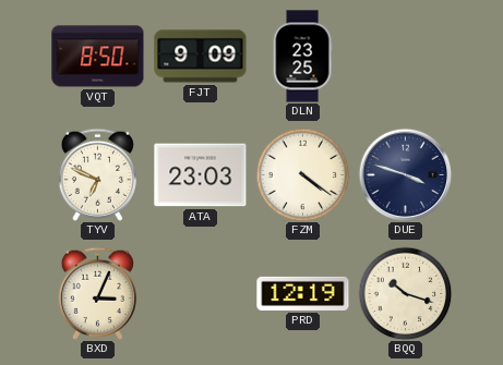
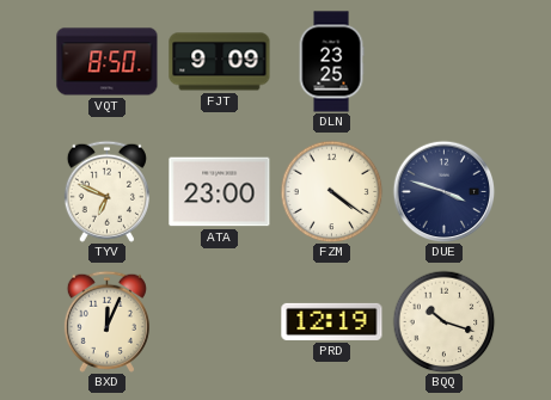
ATA: 23:03 -> 23:00 (220, 192)
BXD: 3:04 -> 12:04 (106, 321)
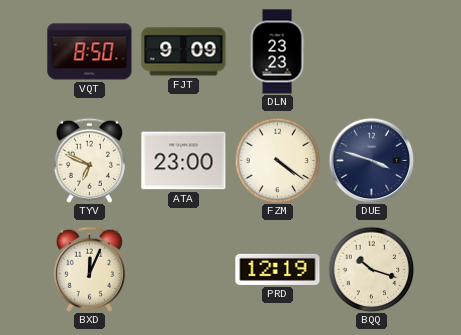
DLN: 23:25 -> 23:23 (277, 52)
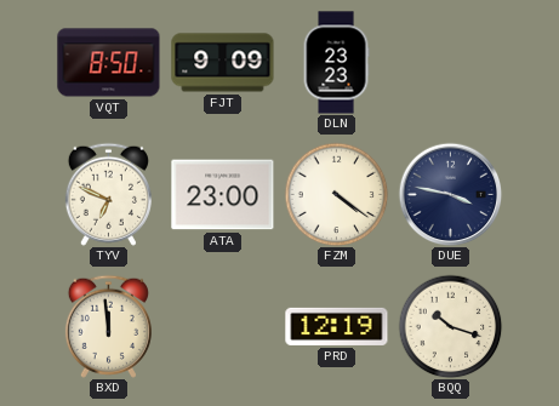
DUE: 3:48 -> 3:47 (450, 194)
BXD: 12:04 -> 11:59 (108, 326)
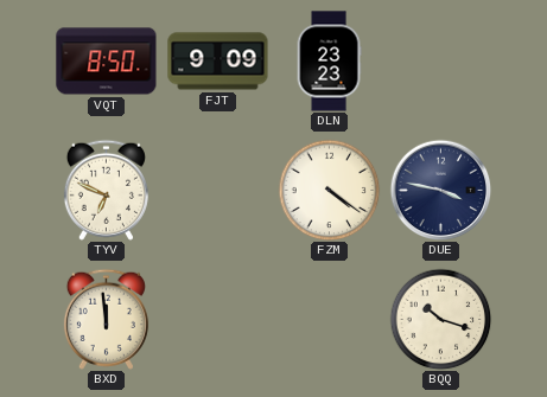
ATA: 23:00 -> none (223, 195)
PRD: 12:19 -> none (337, 326)
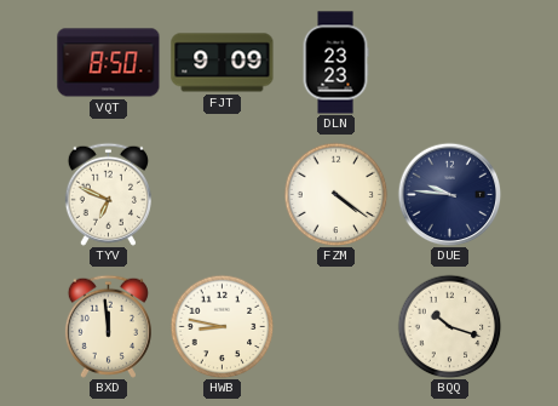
DUE: 3:47 -> 9:46 (449, 194)
HWB: none -> 8:47 (222, 326)
